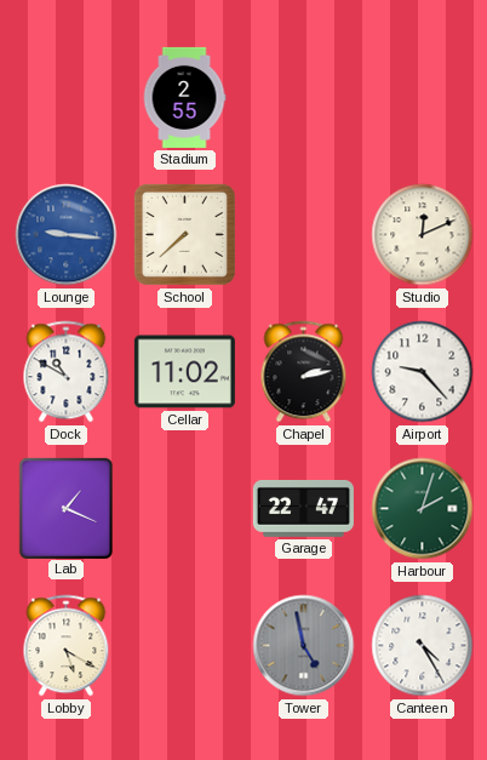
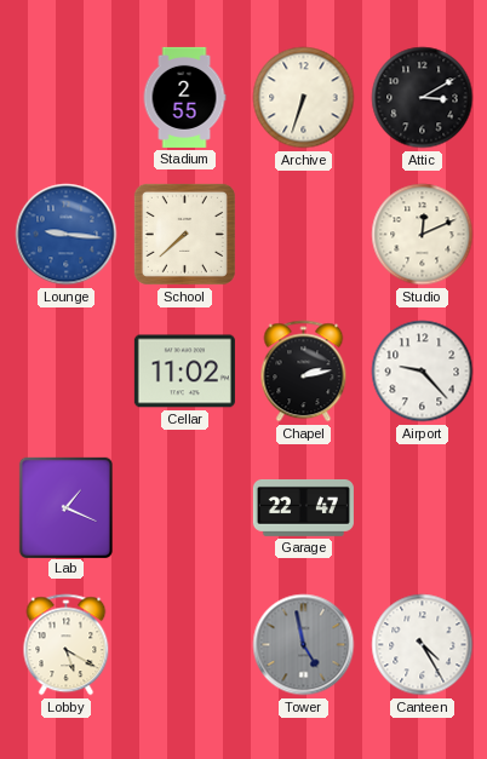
Archive: none -> 6:33 (304, 98)
Attic: none -> 3:10 (423, 98)
Dock: 10:50 -> none (67, 372)
Harbour: 2:03 -> none (423, 509)
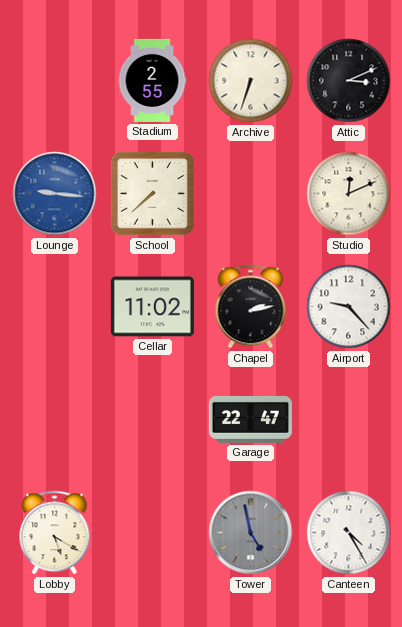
Attic: 3:10 -> 3:11 (349, 81)
Lab: 1:19 -> none (65, 507)
